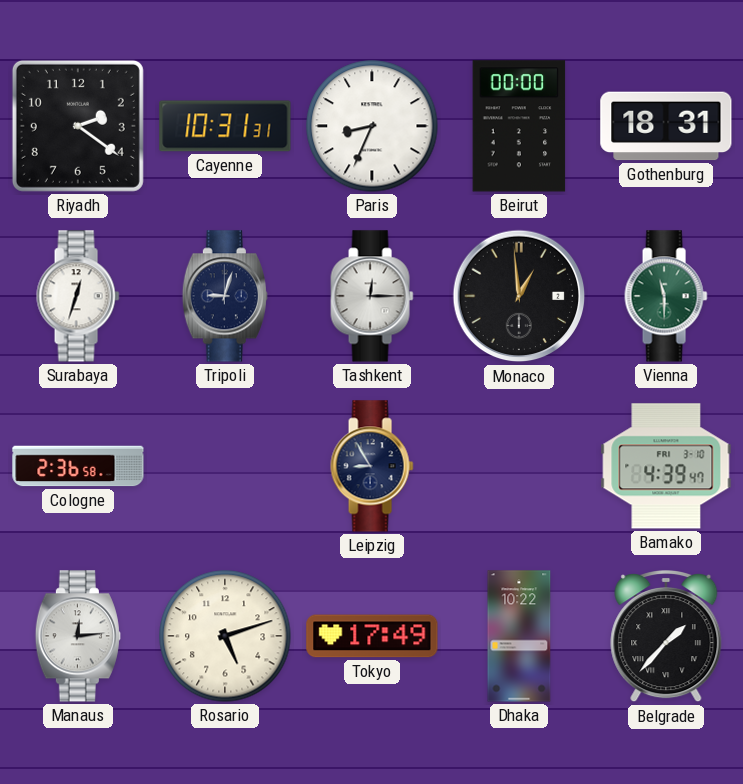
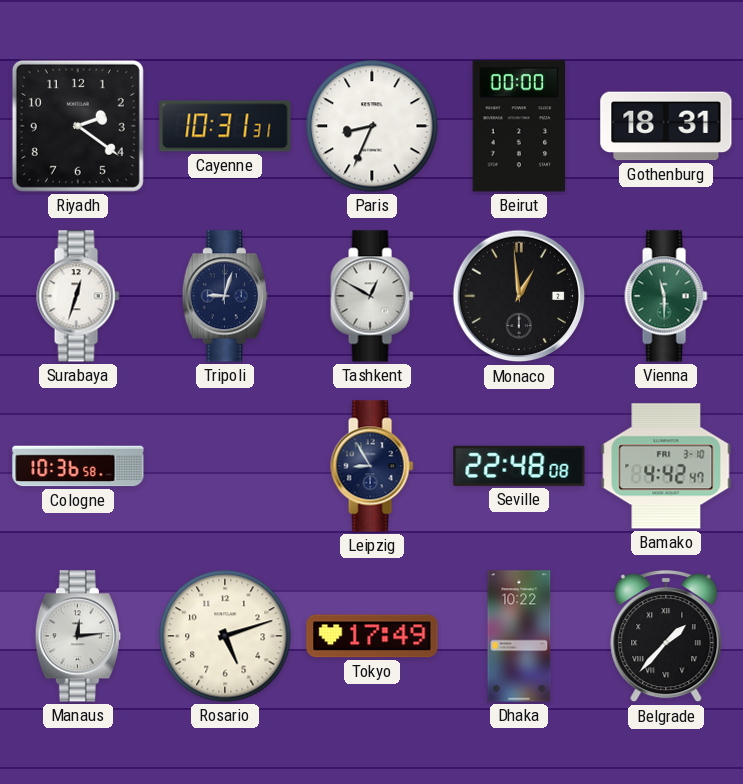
Tashkent: 12:15 -> 12:50 (372, 296)
Cologne: 2:36 -> 10:36 (78, 466)
Seville: none -> 22:48 (519, 466)
Bamako: 4:39 -> 4:42 (666, 466)
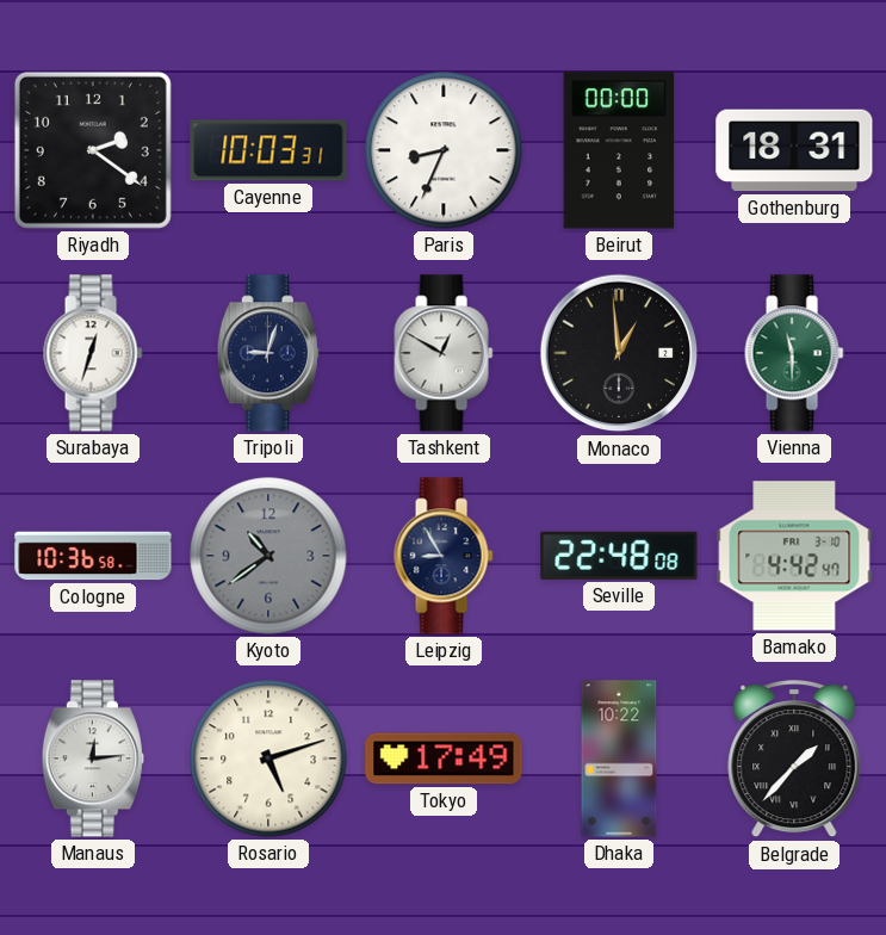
Cayenne: 10:31 -> 10:03 (268, 150)
Kyoto: none -> 10:39 (268, 556)
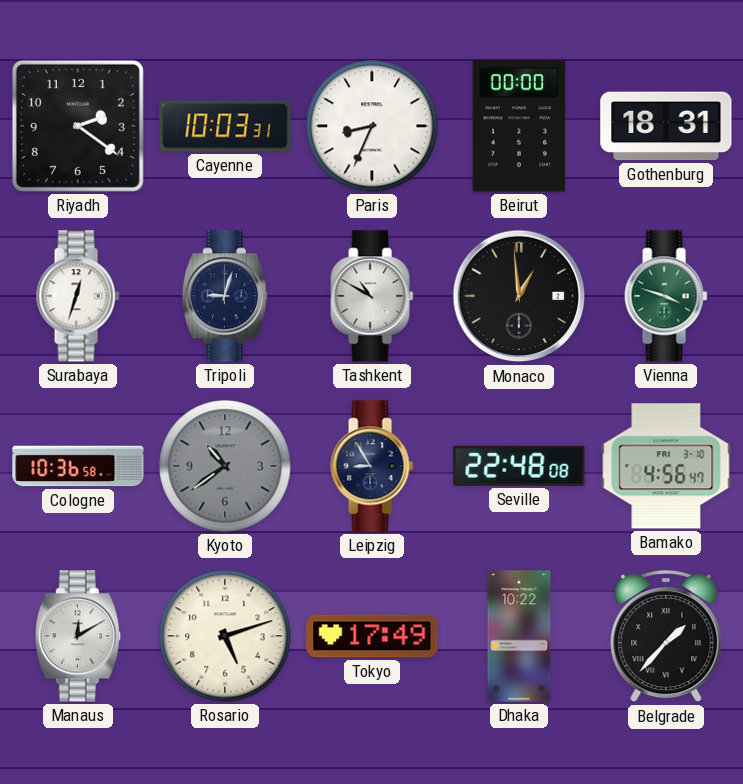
Tashkent: 12:50 -> 10:50 (372, 296)
Vienna: 11:30 -> 3:48 (666, 296)
Bamako: 4:42 -> 4:56 (666, 466)
Manaus: 12:14 -> 12:10 (78, 636)
